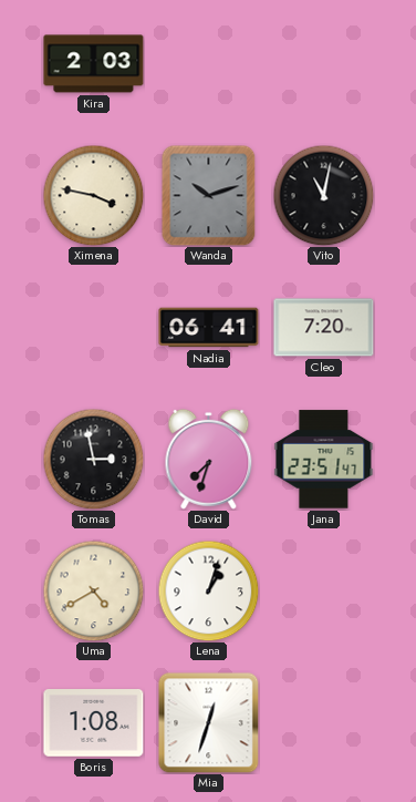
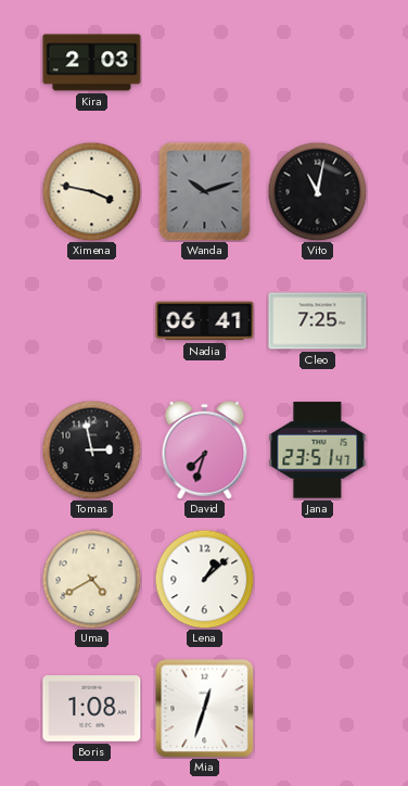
Cleo: 7:20 -> 7:25 (318, 321)
Lena: 1:03 -> 1:08 (204, 579)
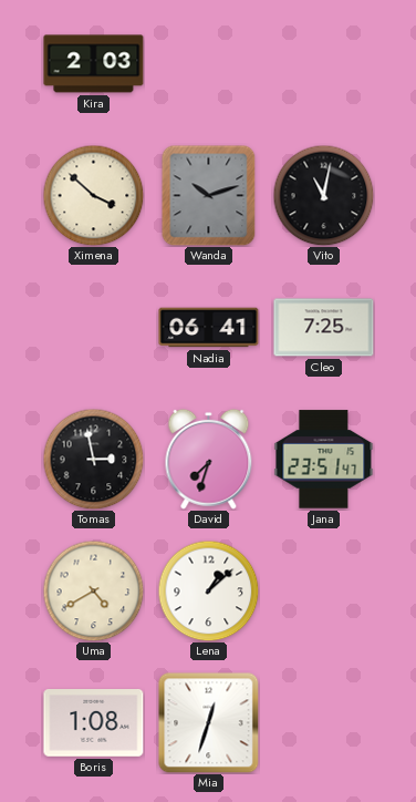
Ximena: 3:47 -> 3:52 (93, 195)
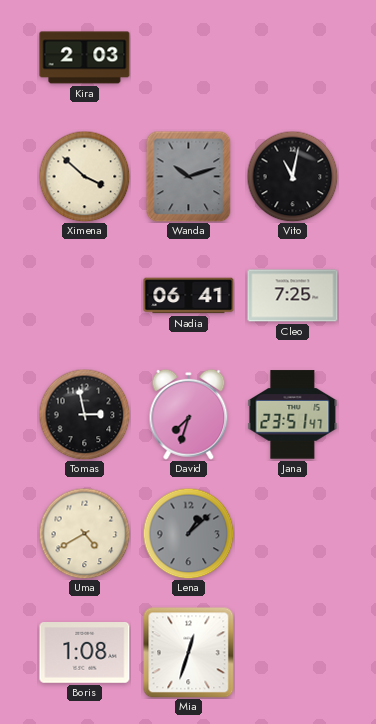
Lena dial: white -> grey (188, 533)
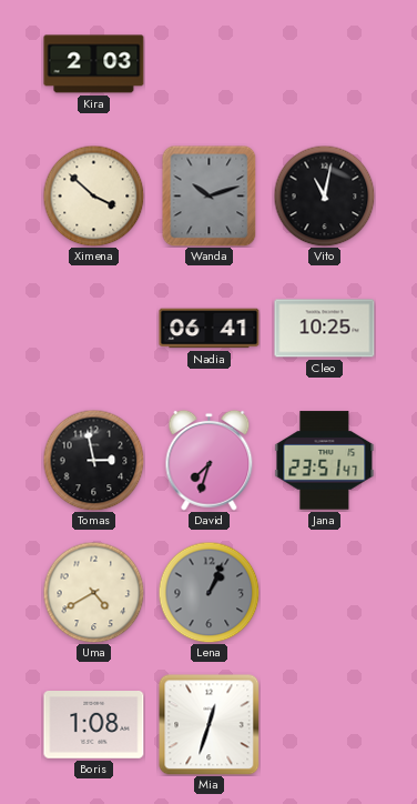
Cleo: 7:25 -> 10:25 (325, 329)
Lena: 1:08 -> 1:04 (208, 592)
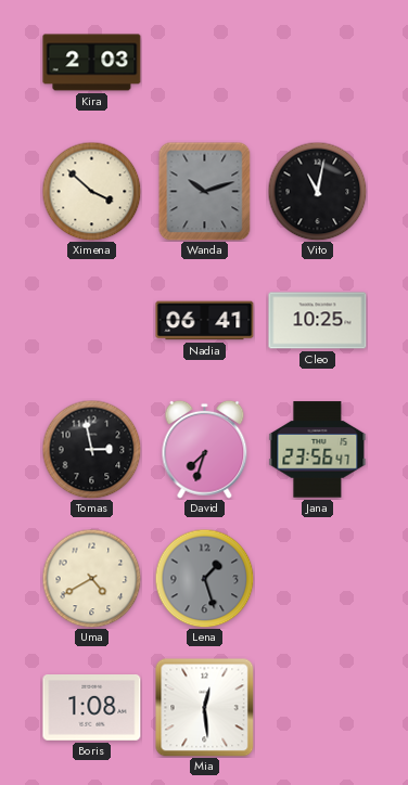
Jana: 23:51 -> 23:56 (318, 450)
Lena: 1:04 -> 1:27 (204, 578)
Mia: 12:33 -> 12:29 (204, 707)
